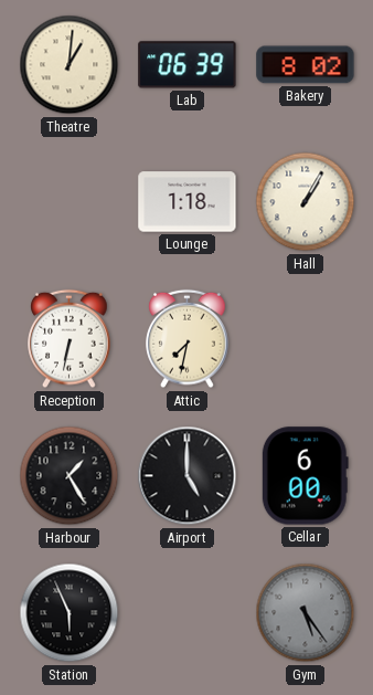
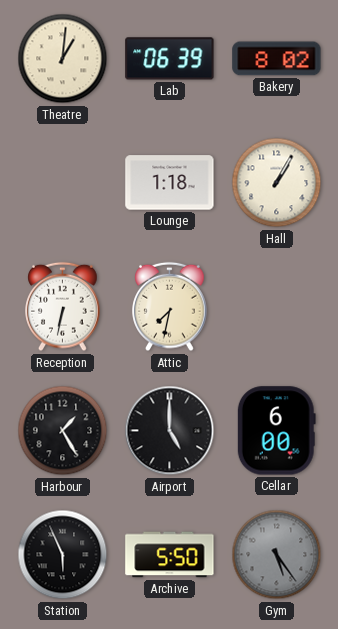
Archive: none -> 5:50 (170, 555)
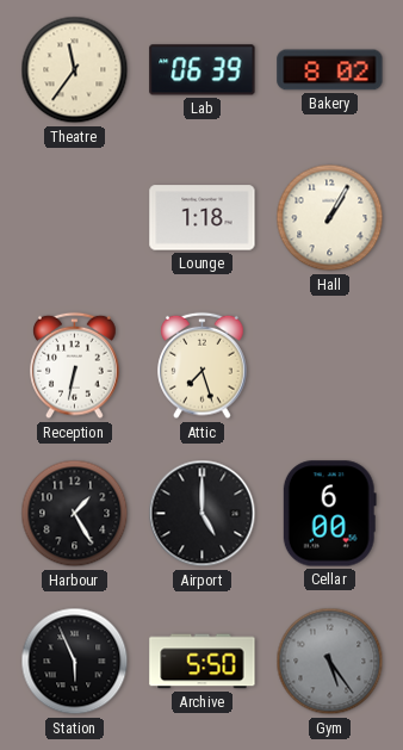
Theatre: 1:01 -> 11:36 (75, 70)
Attic: 7:32 -> 7:27 (203, 366)
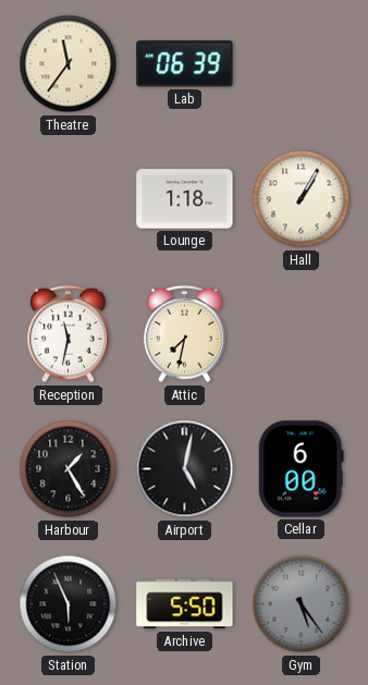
Bakery: 8:02 -> none (330, 70)
Reception: 6:32 -> 11:32 (69, 334)
Attic: 7:27 -> 7:32 (185, 334)
Airport: 5:00 -> 5:02 (185, 469)
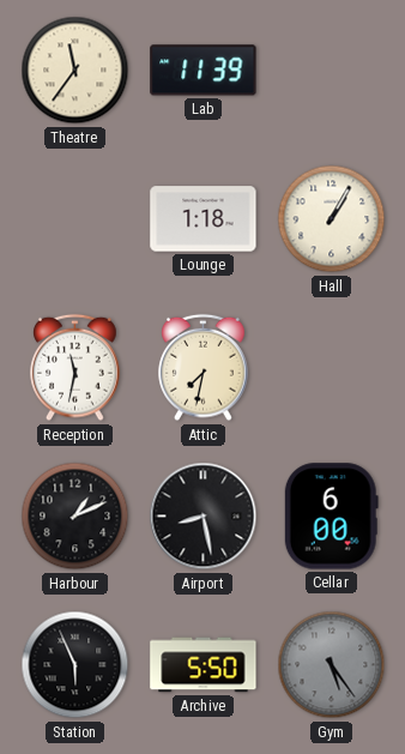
Lab: 06:39 -> 11:39 (204, 71)
Harbour: 1:25 -> 1:11 (75, 517)
Airport: 5:02 -> 8:28 (204, 517)
